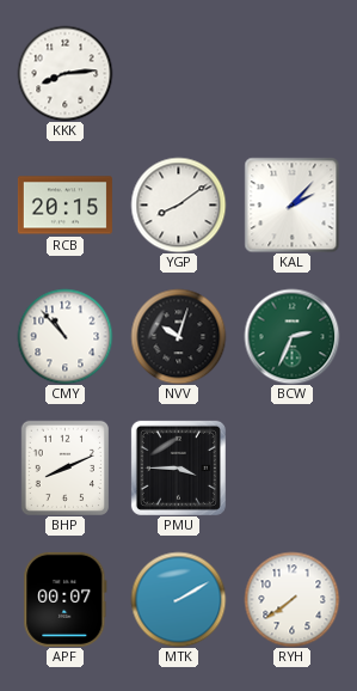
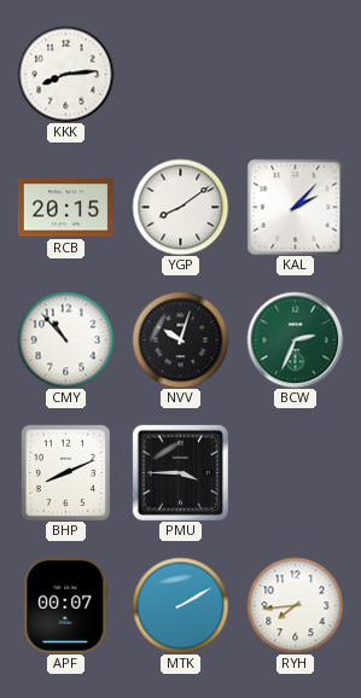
RYH: 7:39 -> 7:44 (295, 605)
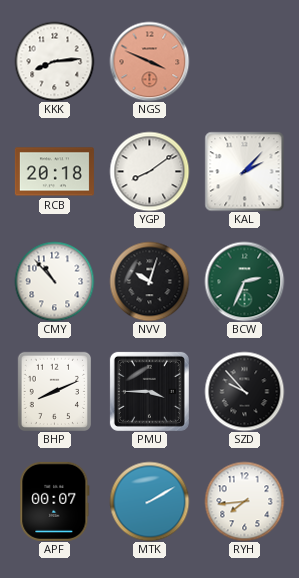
NGS: none -> 3:49 (149, 61)
RCB: 20:15 -> 20:18 (54, 172)
SZD: none -> 9:53 (244, 391)
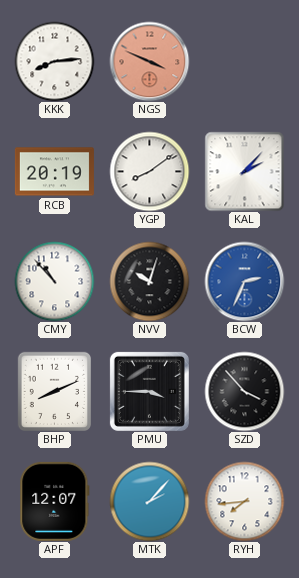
RCB: 20:18 -> 20:19 (54, 172)
BCW dial: green -> blue (244, 281)
SZD: 9:53 -> 3:53 (244, 391)
APF: 00:07 -> 12:07 (55, 501)
MTK: 2:10 -> 2:07 (149, 501)
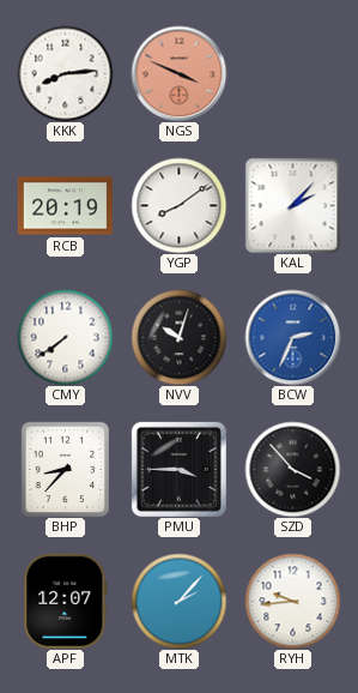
CMY: 10:53 -> 7:39 (65, 337)
BHP: 8:11 -> 8:37 (65, 469)
RYH: 7:44 -> 9:44 (292, 601)
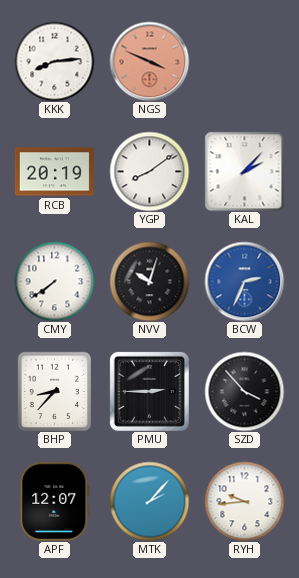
PMU: 3:45 -> 2:45 (149, 391)
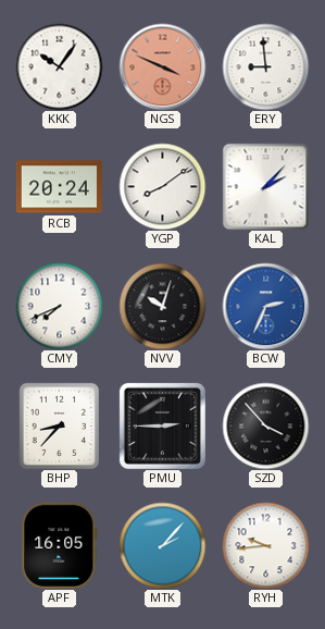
KKK: 8:14 -> 10:06 (59, 66)
ERY: none -> 8:59 (265, 66)
RCB: 20:19 -> 20:24 (59, 187)
CMY: 7:39 -> 7:41 (59, 306)
APF: 12:07 -> 16:05 (60, 545)
